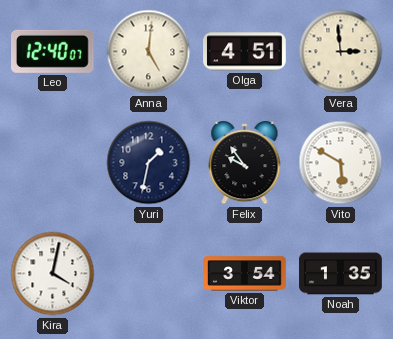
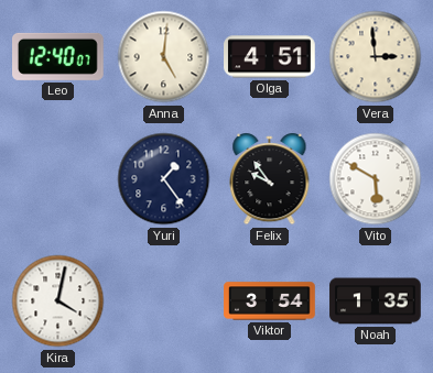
Yuri: 1:32 -> 1:24 (164, 179)
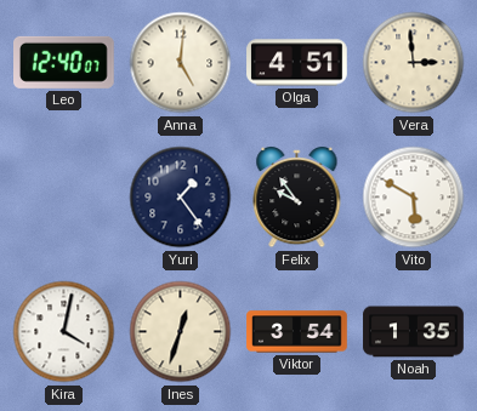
Ines: none -> 12:33 (181, 332)
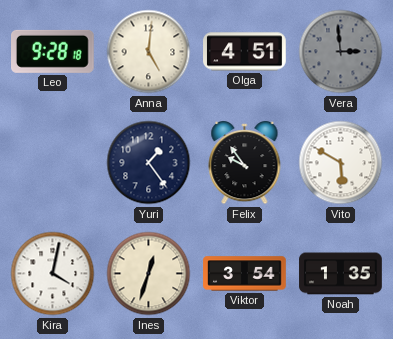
Leo: 12:40 -> 9:28 (53, 51)
Vera dial: cream -> grey (341, 52)
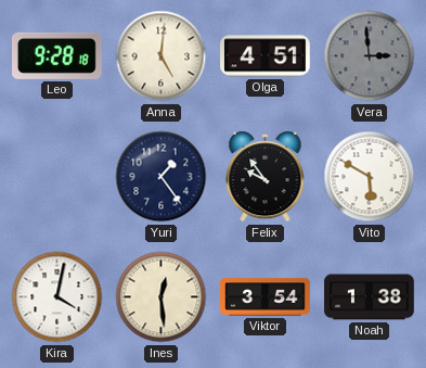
Ines: 12:33 -> 12:29 (162, 297)
Noah: 1:35 -> 1:38 (370, 297)
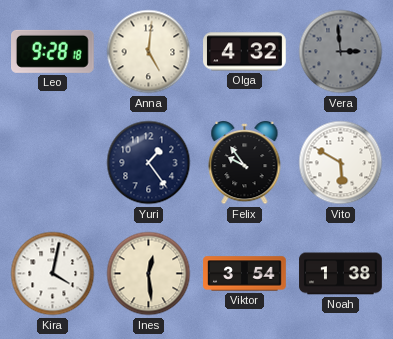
Olga: 4:51 -> 4:32 (245, 52)
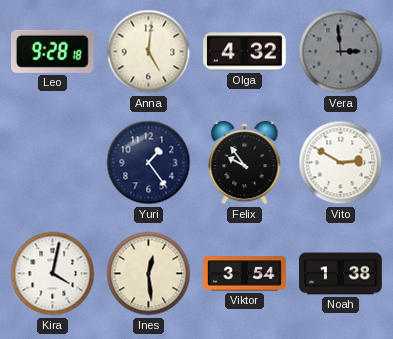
Vito: 5:50 -> 2:50 (341, 163)
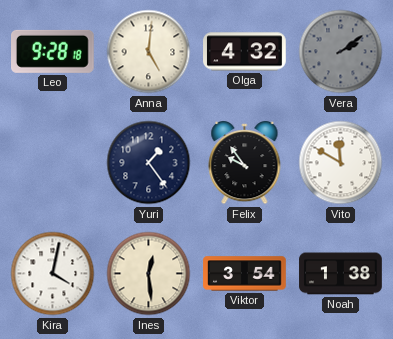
Vera: 2:59 -> 2:09 (341, 52)
Vito: 2:50 -> 11:50 (341, 163)
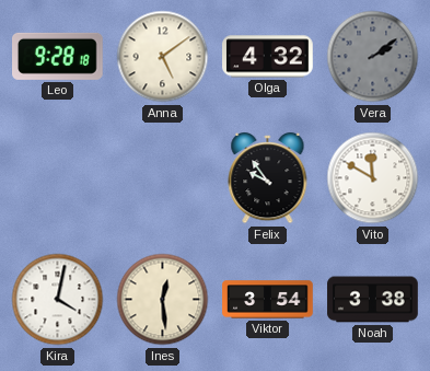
Anna: 5:01 -> 5:09 (163, 57)
Yuri: 1:24 -> none (149, 163)
Noah: 1:38 -> 3:38 (373, 300)
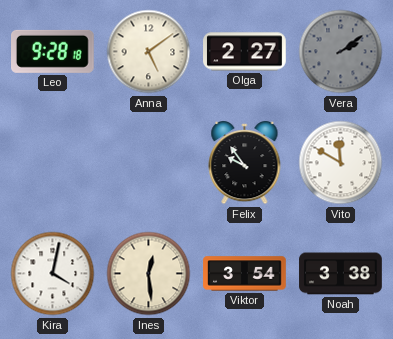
Olga: 4:32 -> 2:27 (245, 52)
